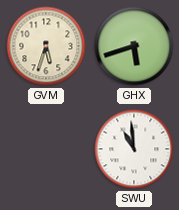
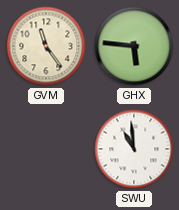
GVM: 5:33 -> 11:24 (46, 46)
GHX: 5:42 -> 5:46 (134, 46)
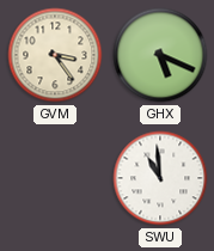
GVM: 11:24 -> 3:24 (55, 55)
GHX: 5:46 -> 5:19 (160, 55)
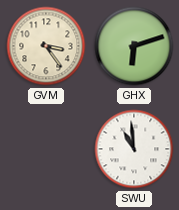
GHX: 5:19 -> 6:12 (134, 46)
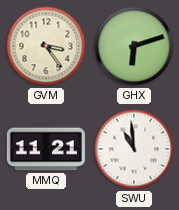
MMQ: none -> 11:21 (46, 149)
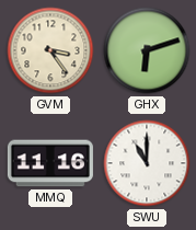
MMQ: 11:21 -> 11:16 (50, 163)
SWU: 10:59 -> 11:00 (147, 163)
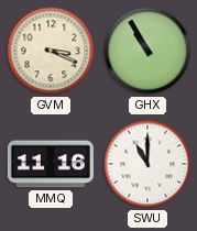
GVM: 3:24 -> 3:19 (51, 51)
GHX: 6:12 -> 10:55 (147, 51)
